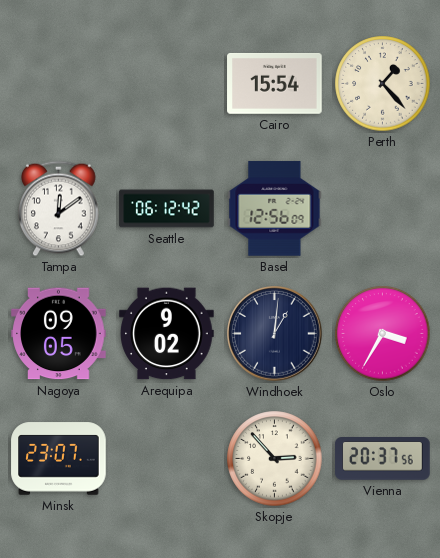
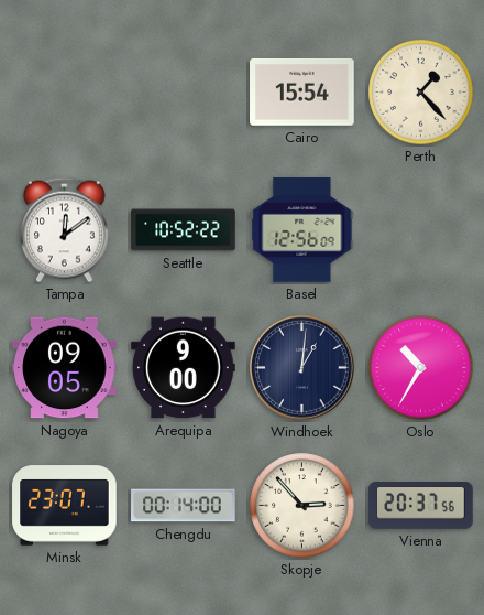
Seattle: 06:12 -> 10:52 (184, 230)
Arequipa: 9:02 -> 9:00 (184, 368)
Oslo: 3:35 -> 10:35 (421, 368)
Chengdu: none -> 00:14 (184, 506)
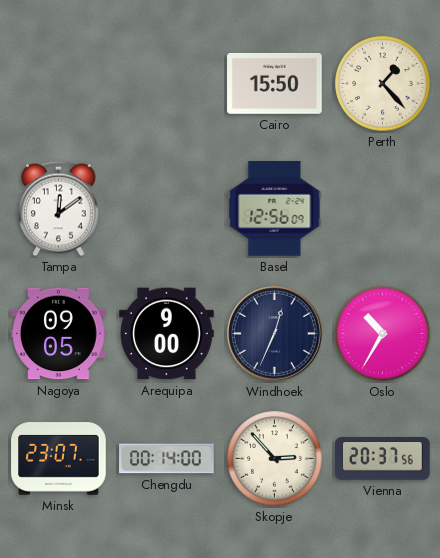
Cairo: 15:54 -> 15:50 (275, 83)
Seattle: 10:52 -> none (184, 230)
Windhoek: 1:01 -> 12:34 (275, 334)
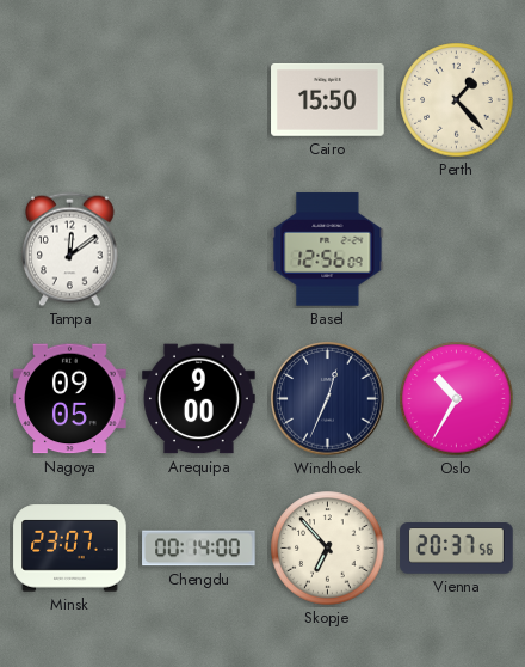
Skopje: 2:53 -> 6:53 (328, 549)
